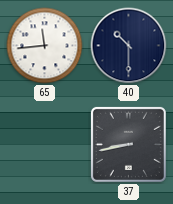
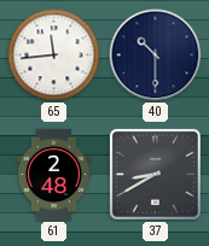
61: none -> 2:48 (53, 175)
37: 8:43 -> 8:40 (155, 174)
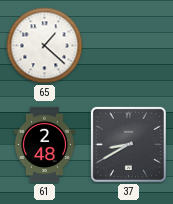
65: 11:44 -> 1:22 (45, 46)
40: 10:30 -> none (156, 55)
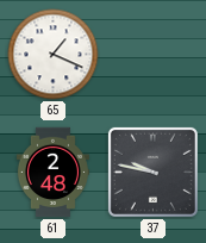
65: 1:22 -> 1:19 (54, 55)
37: 8:40 -> 9:47 (152, 172)
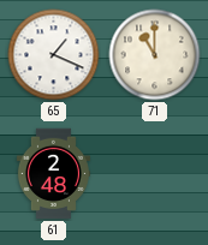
71: none -> 11:00 (155, 55)
37: 9:47 -> none (152, 172)
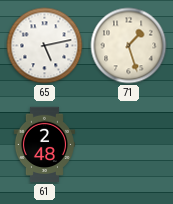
65: 1:19 -> 5:13 (45, 46)
71: 11:00 -> 1:27 (129, 46)
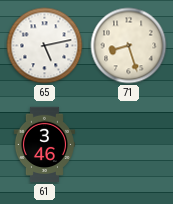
71: 1:27 -> 8:27 (129, 46)
61: 2:48 -> 3:46 (44, 145)
